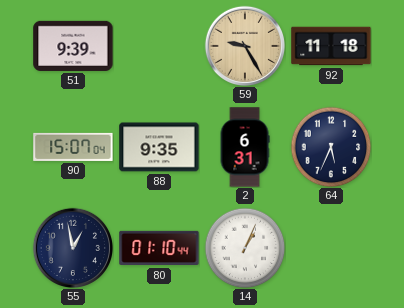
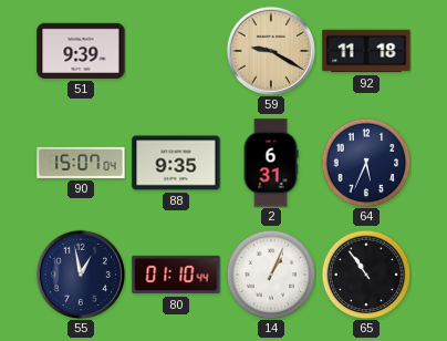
59: 9:25 -> 9:20 (270, 50)
65: none -> 10:54 (366, 275)
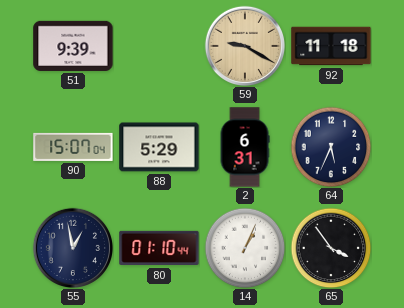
88: 9:35 -> 5:29 (159, 147)
65: 10:54 -> 3:54 (331, 248)
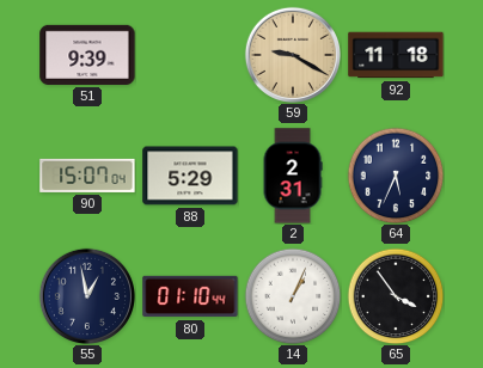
2: 6:31 -> 2:31 (293, 176)
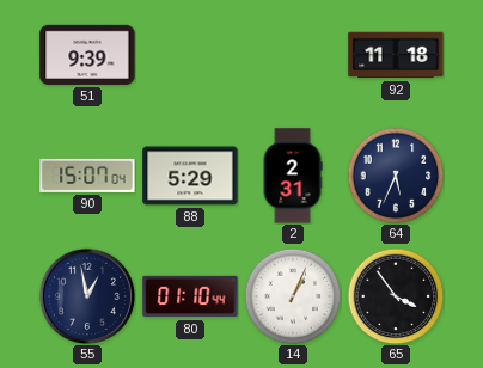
59: 9:20 -> none (292, 54)
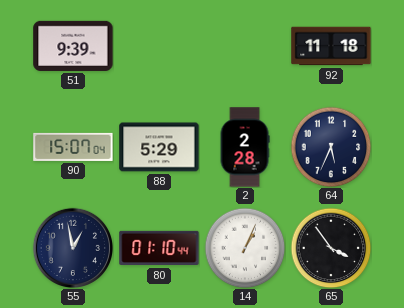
2: 2:31 -> 2:28 (245, 147)
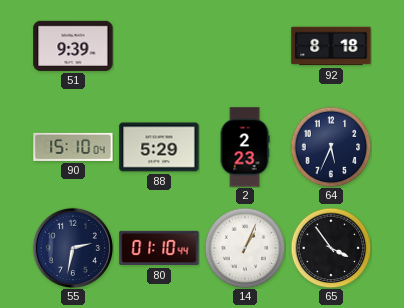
92: 11:18 -> 8:18 (331, 46)
90: 15:07 -> 15:10 (73, 147)
2: 2:28 -> 2:23 (245, 147)
55: 12:58 -> 2:32 (72, 247)
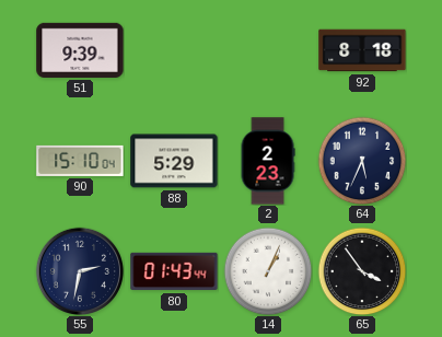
80: 01:10 -> 01:43 (174, 271)
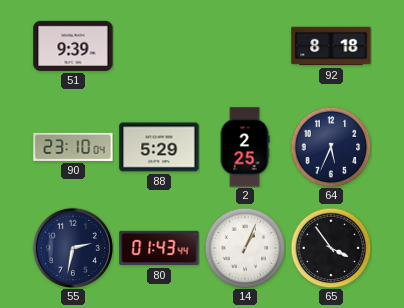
90: 15:10 -> 23:10 (73, 147)
2: 2:23 -> 2:25 (245, 147)
